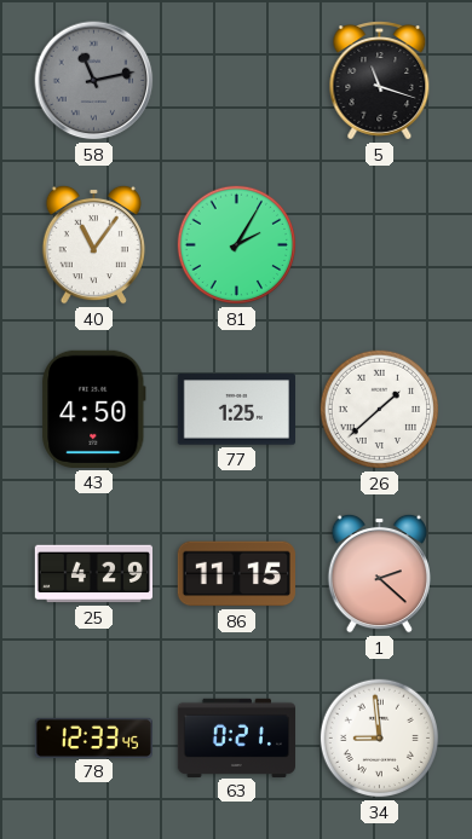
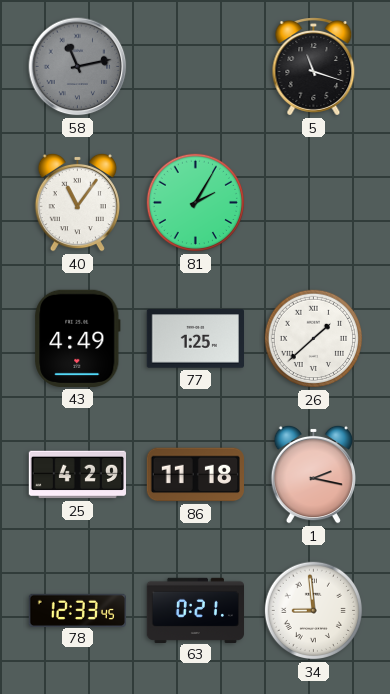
43: 4:50 -> 4:49 (78, 338)
86: 11:15 -> 11:18 (195, 475)
1: 2:22 -> 2:17 (313, 474)
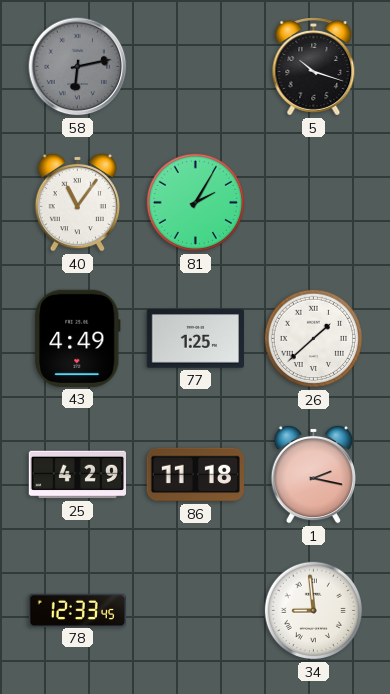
58: 11:13 -> 6:13 (78, 67)
5: 11:18 -> 10:18 (314, 67)
63: 0:21 -> none (195, 610)
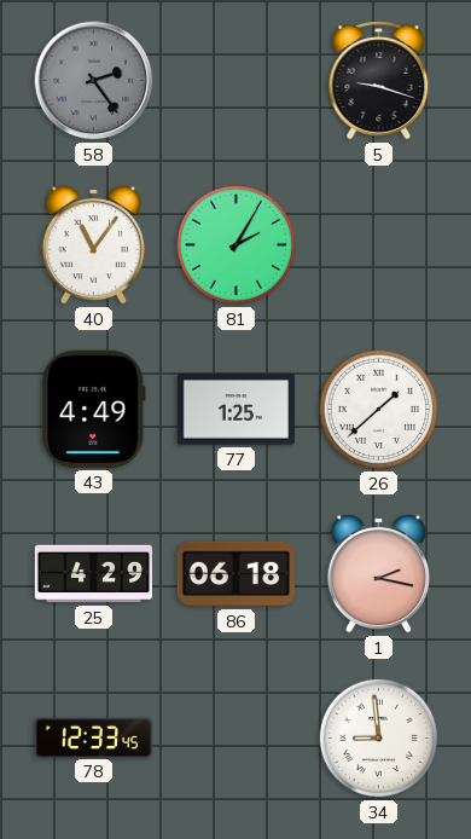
58: 6:13 -> 2:24 (94, 81)
5: 10:18 -> 9:18 (379, 81)
86: 11:18 -> 06:18 (235, 574)
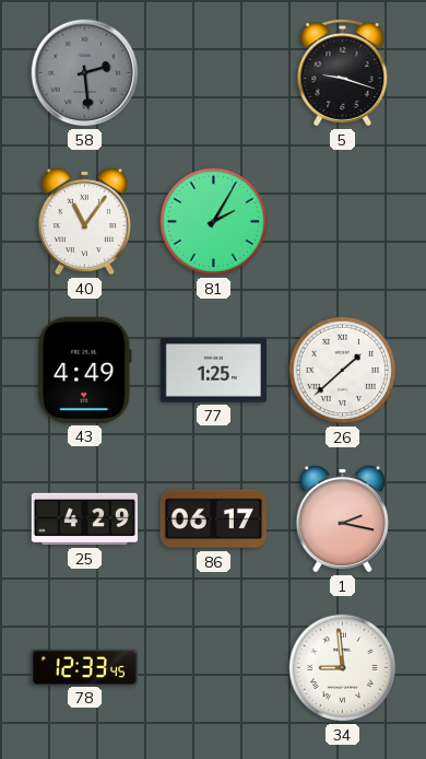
58: 2:24 -> 2:29 (85, 73)
86: 06:18 -> 06:17 (213, 519)
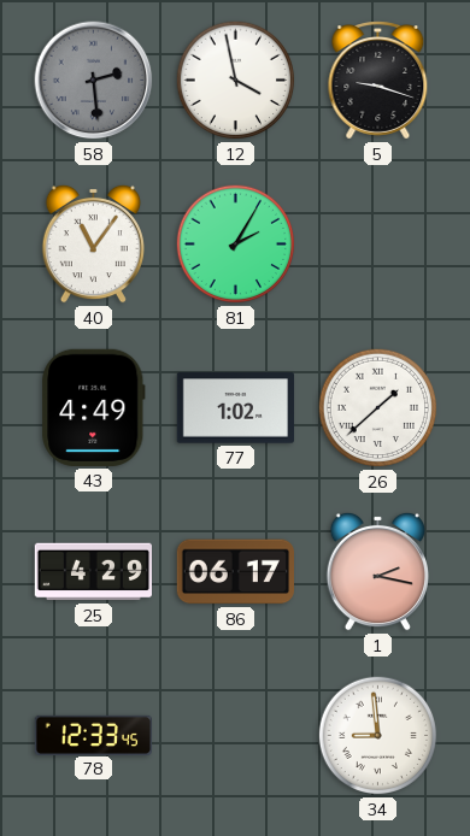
12: none -> 3:58 (236, 81)
77: 1:25 -> 1:02 (235, 408)
